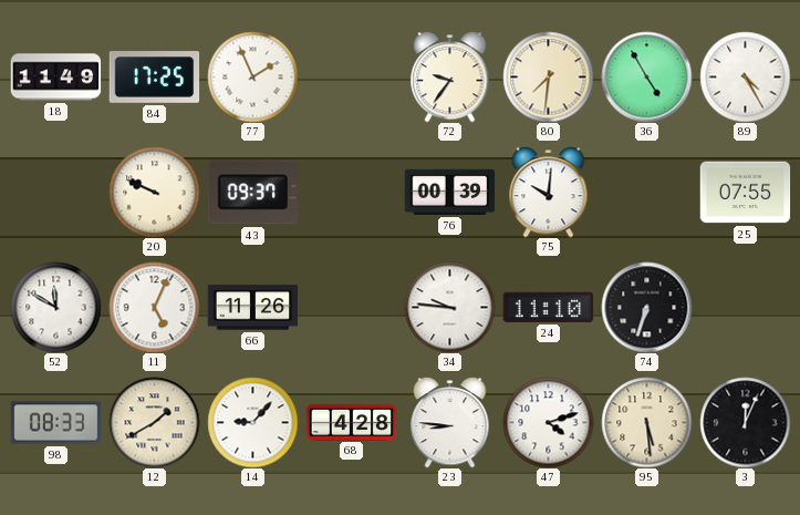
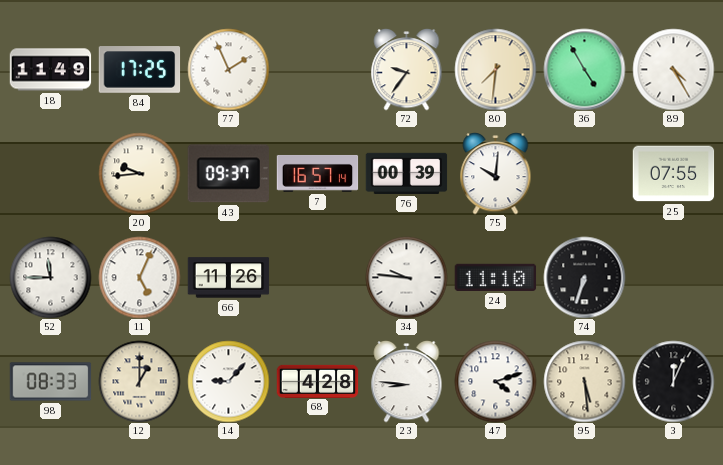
20: 9:49 -> 9:44 (139, 173)
7: none -> 16:57 (317, 173)
52: 11:50 -> 11:45 (50, 277)
12: 1:40 -> 1:00 (139, 381)
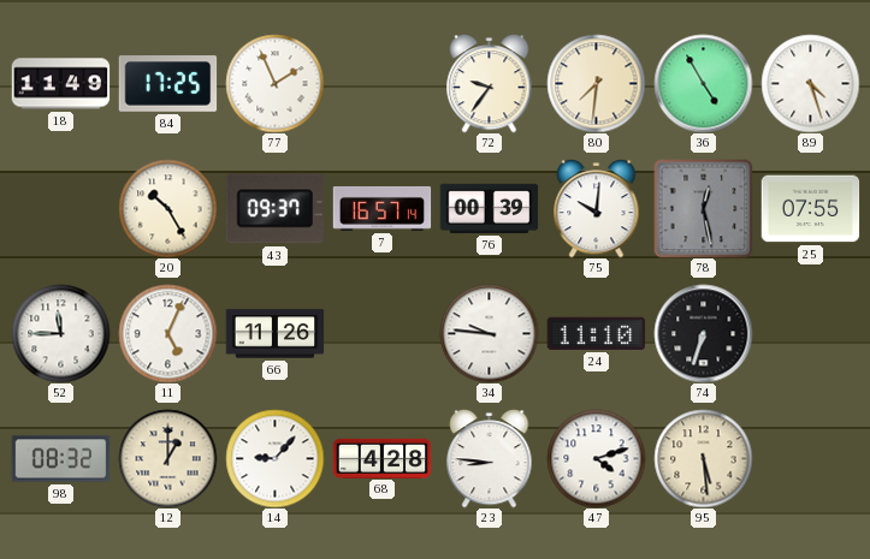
89: 4:25 -> 4:27 (810, 83)
20: 9:44 -> 10:25 (167, 208)
78: none -> 12:28 (703, 208)
98: 08:33 -> 08:32 (60, 459)
3: 12:04 -> none (673, 381)
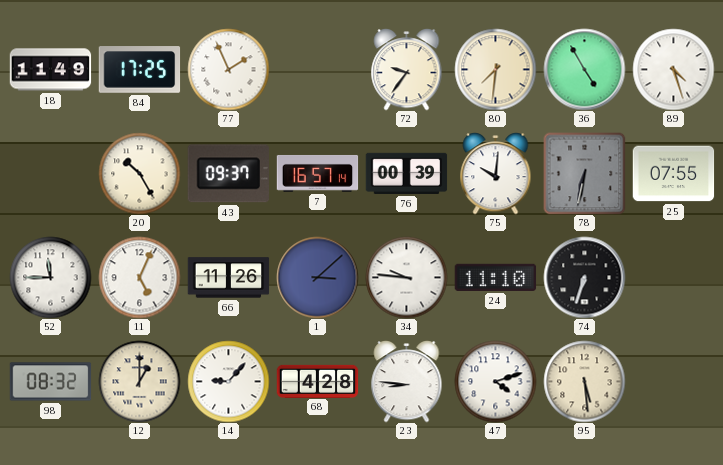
78: 12:28 -> 6:32 (584, 173)
1: none -> 3:08 (317, 277)
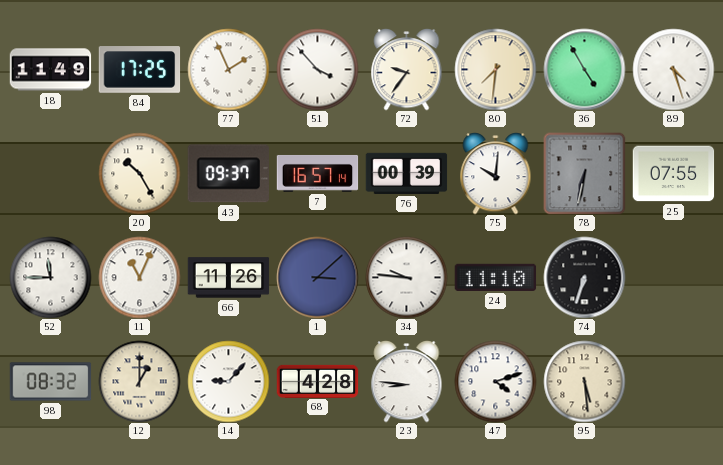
51: none -> 3:53 (317, 69)
11: 5:04 -> 11:04 (139, 277)
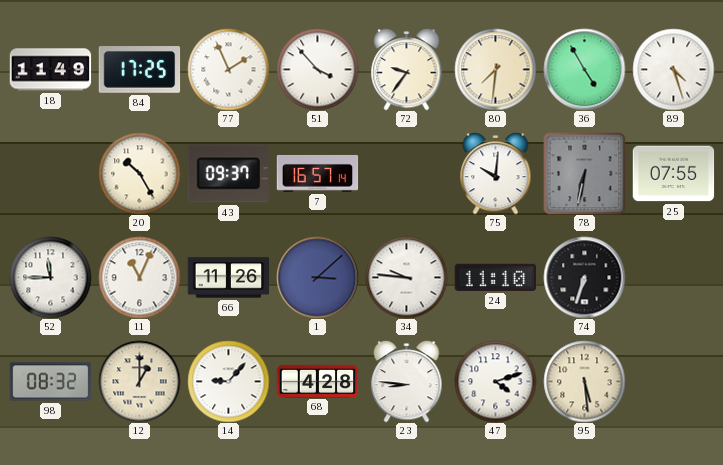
76: 00:39 -> none (406, 173)
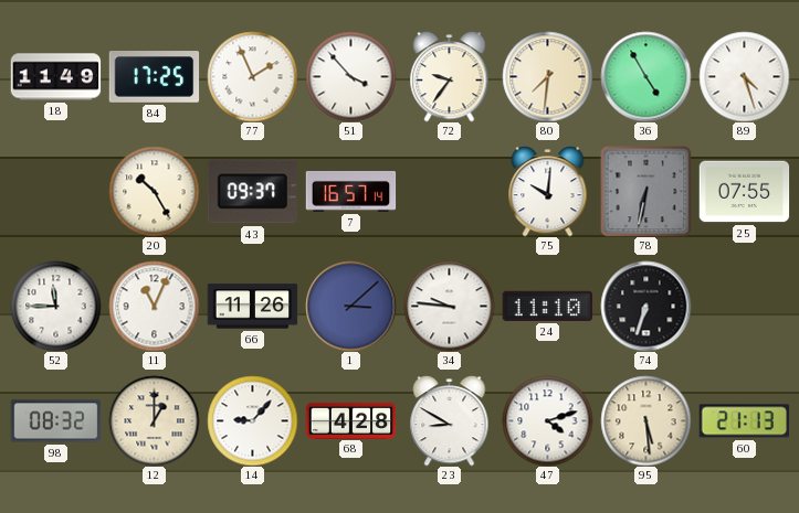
23: 8:46 -> 8:50 (450, 421)
60: none -> 21:13 (744, 421)
